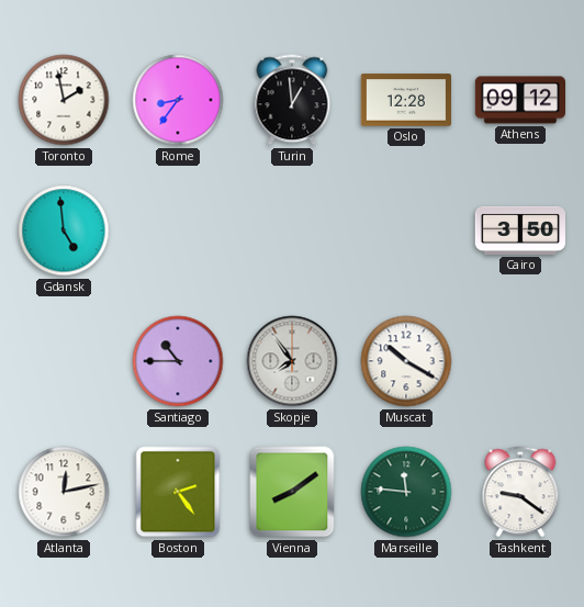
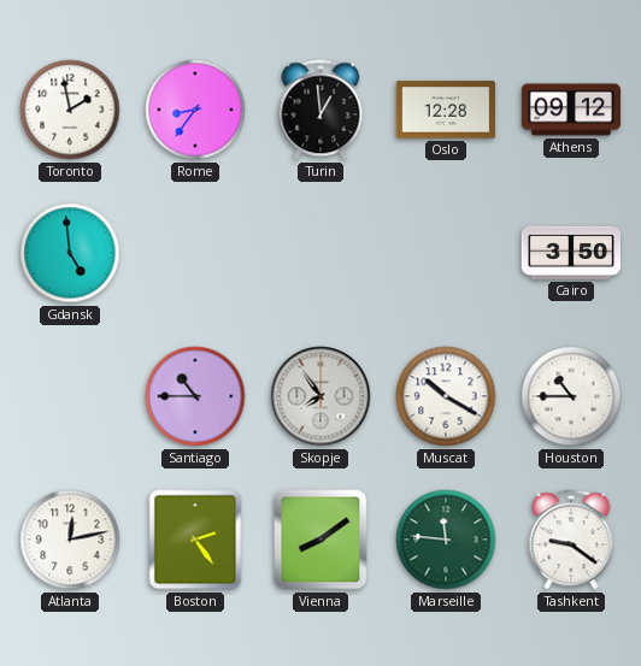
Houston: none -> 10:45 (571, 396)
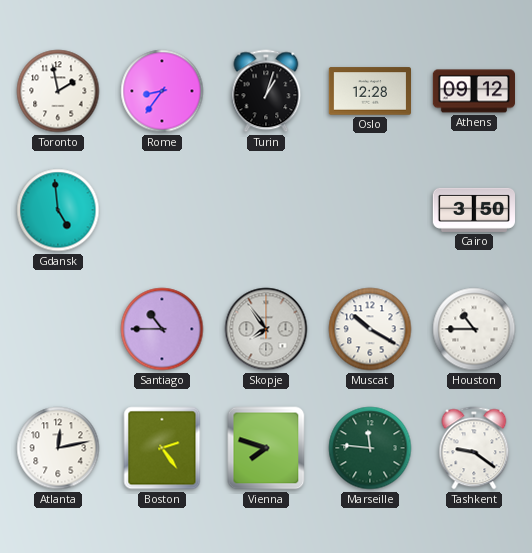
Turin: 12:59 -> 1:03 (266, 91)
Vienna: 8:09 -> 7:48 (266, 448)
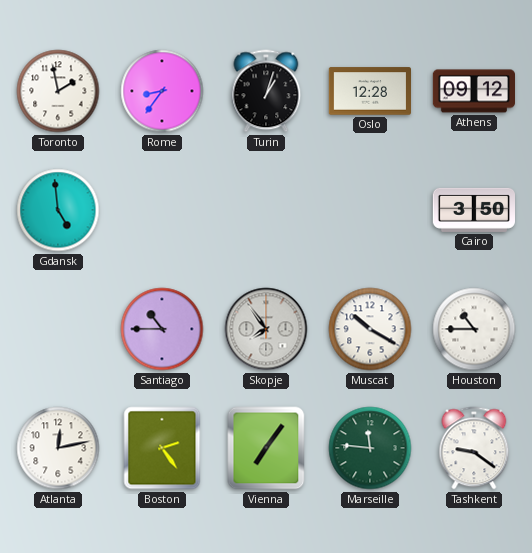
Vienna: 7:48 -> 7:06 (266, 448)
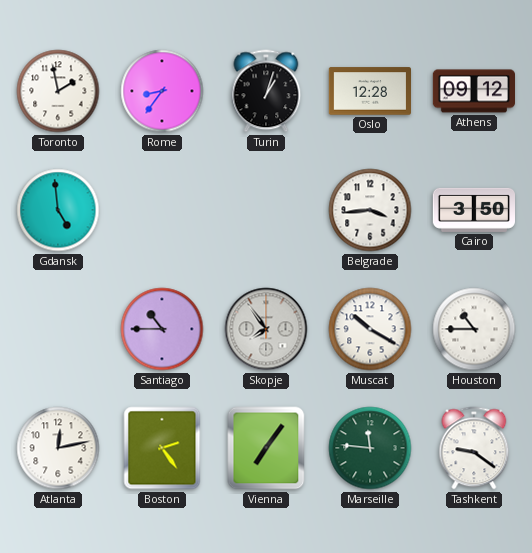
Belgrade: none -> 3:44 (370, 210)
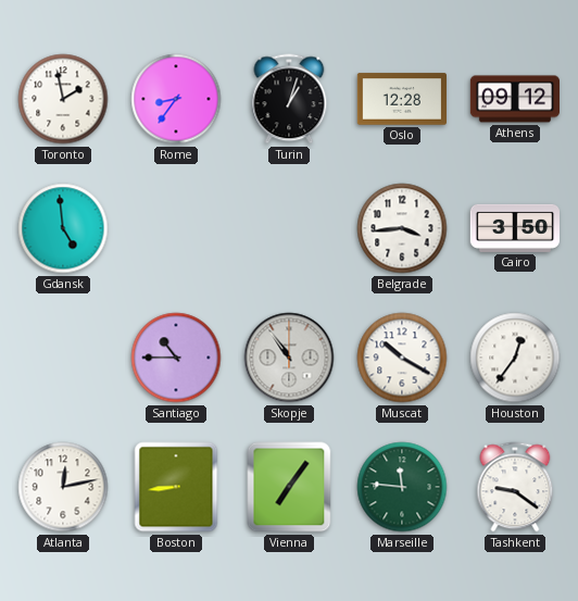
Skopje: 7:54 -> 10:54 (289, 358)
Houston: 10:45 -> 12:36 (515, 358)
Boston: 2:24 -> 8:44 (176, 487)
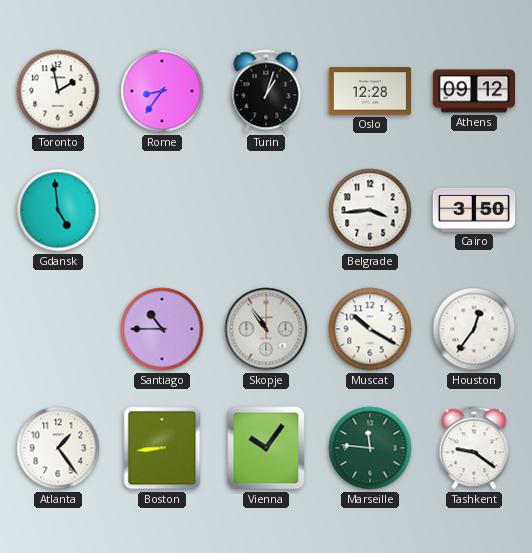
Atlanta: 12:13 -> 1:24 (58, 448)
Vienna: 7:06 -> 10:06 (266, 448)
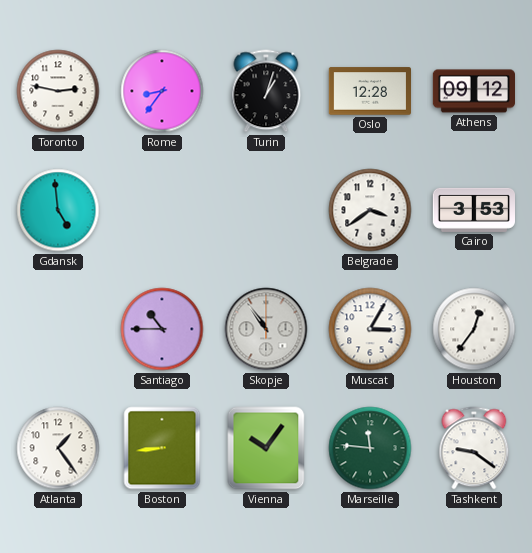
Toronto: 1:58 -> 2:47 (58, 91)
Belgrade: 3:44 -> 3:39 (370, 210)
Cairo: 3:50 -> 3:53 (473, 210)
Muscat: 10:20 -> 3:05 (370, 329)
